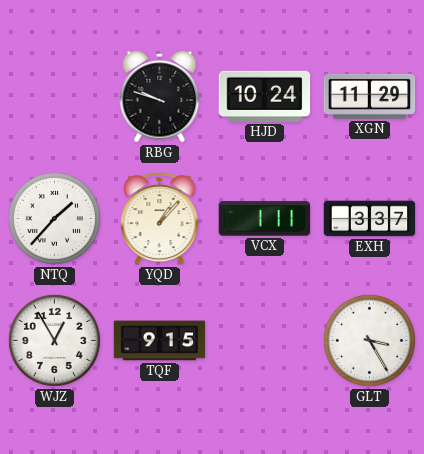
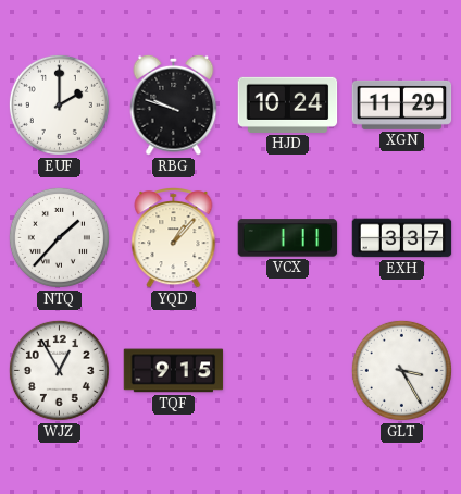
EUF: none -> 2:00 (59, 104)
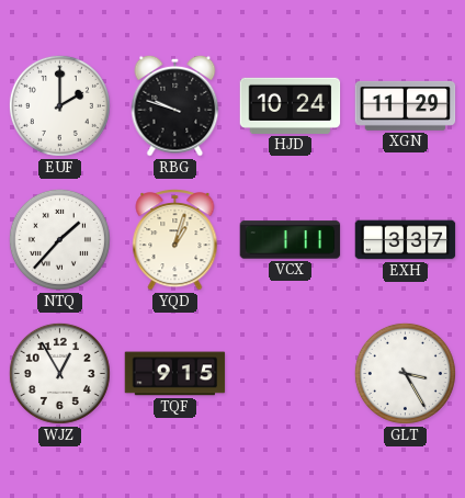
YQD: 1:07 -> 1:03 (175, 240)
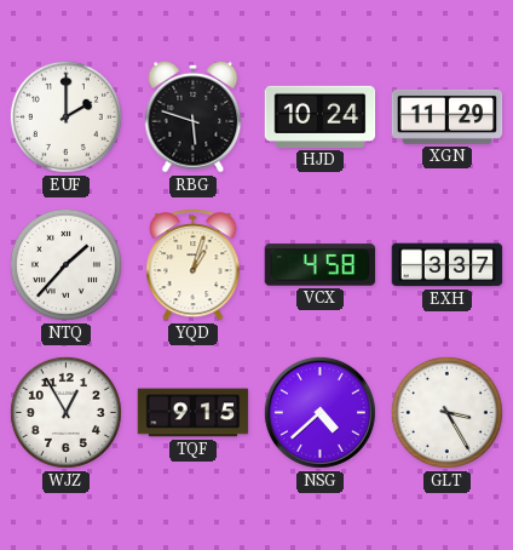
RBG: 9:48 -> 5:48 (194, 116)
VCX: 1:11 -> 4:58 (321, 265)
NSG: none -> 4:38 (319, 412)
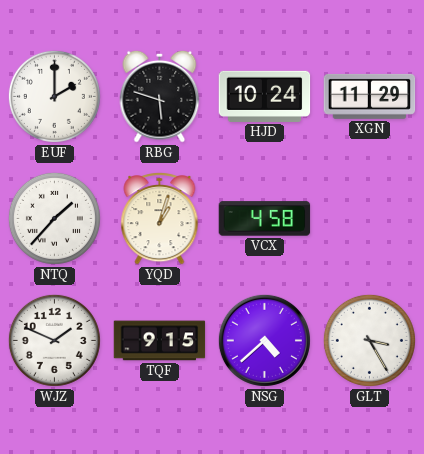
EXH: 3:37 -> none (448, 265)
WJZ: 12:55 -> 1:49 (54, 340)
